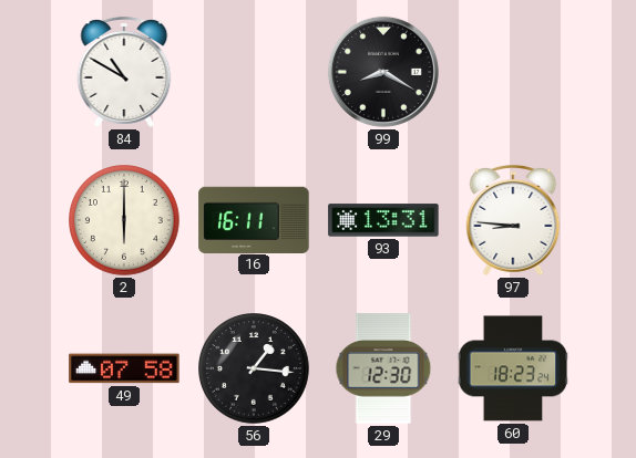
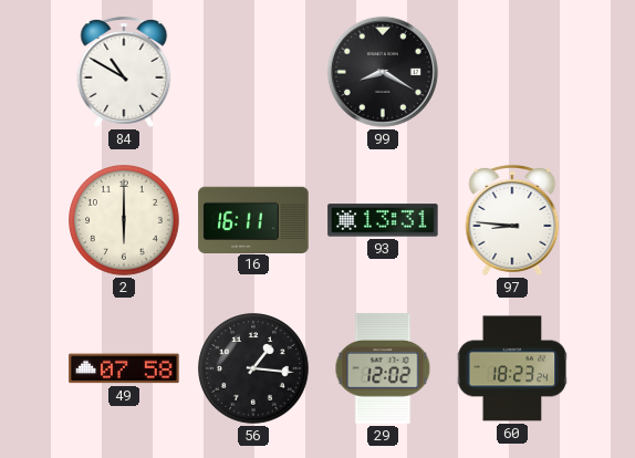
29: 12:30 -> 12:02 (383, 368)
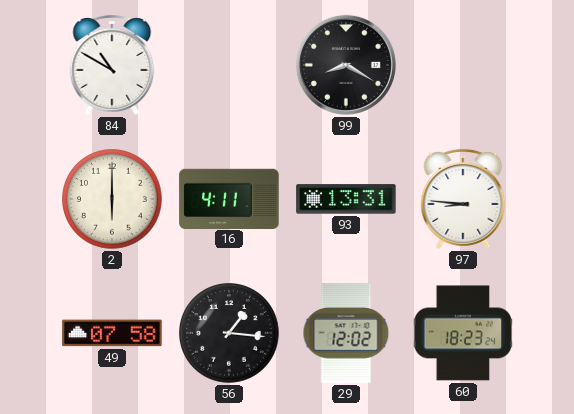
16: 16:11 -> 4:11 (229, 198)
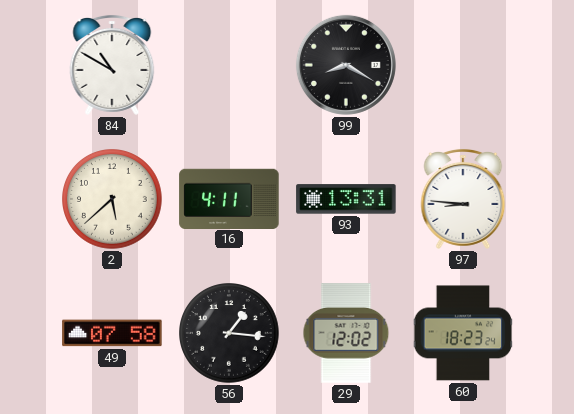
2: 6:00 -> 5:38 (113, 200)
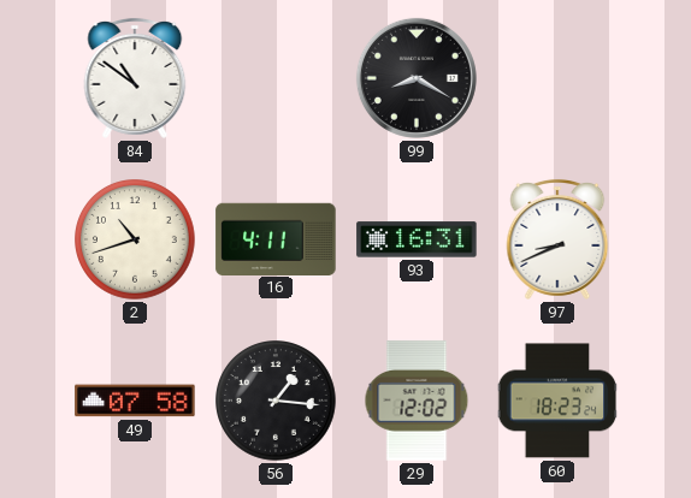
84: 10:50 -> 10:51 (135, 78)
2: 5:38 -> 10:42 (136, 241)
93: 13:31 -> 16:31 (417, 239)
97: 8:46 -> 8:41 (557, 239)
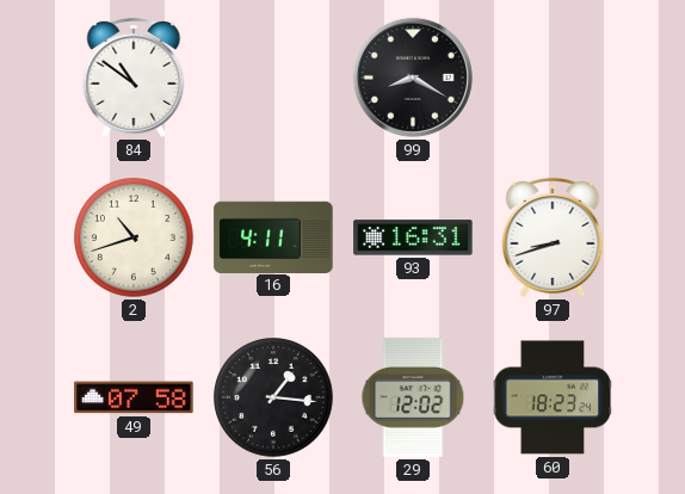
97: 8:41 -> 8:42 (553, 237)
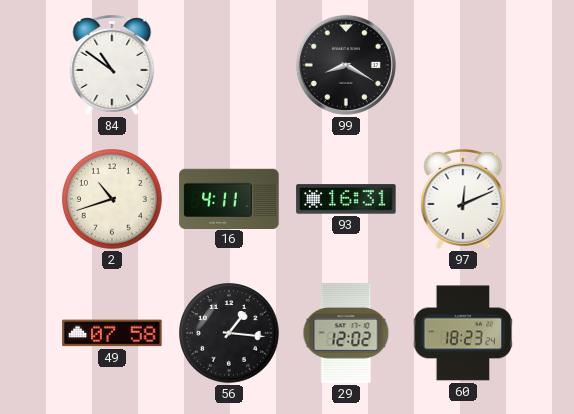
97: 8:42 -> 12:11 (463, 199)
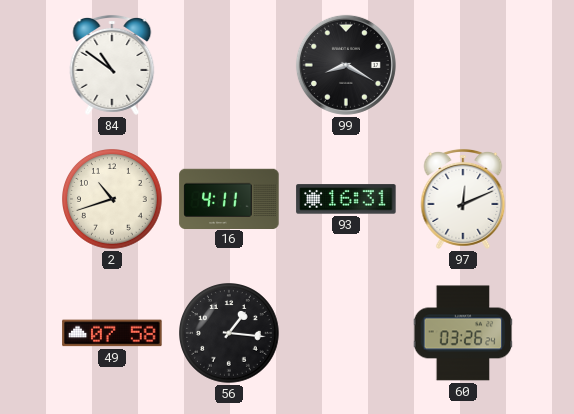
29: 12:02 -> none (346, 333)
60: 18:23 -> 03:26 (463, 333)
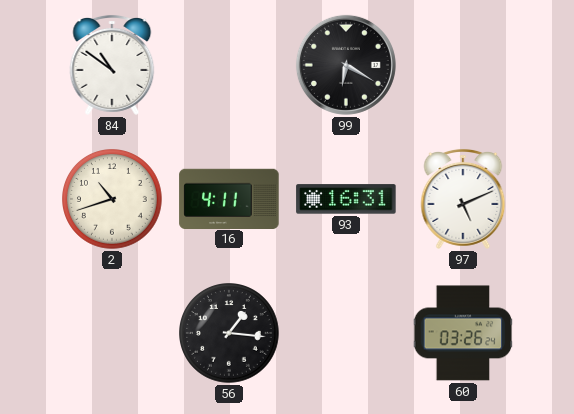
99: 8:20 -> 6:20 (346, 65)
97: 12:11 -> 5:11 (463, 199)
49: 07:58 -> none (112, 333)
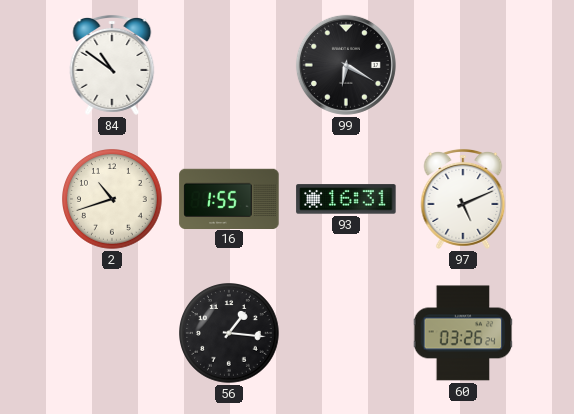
16: 4:11 -> 1:55 (229, 198)
